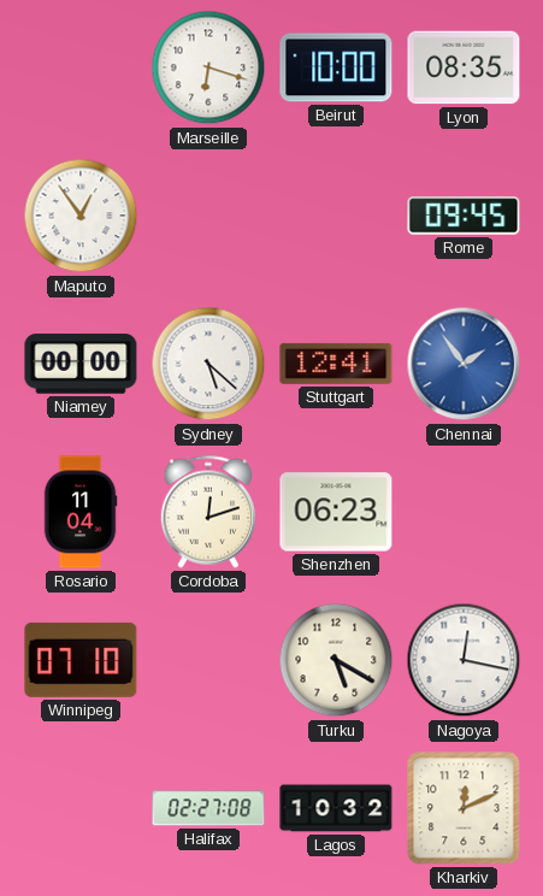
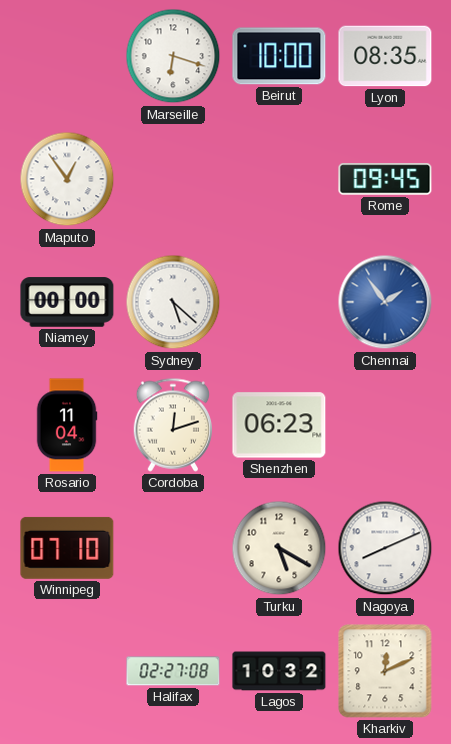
Stuttgart: 12:41 -> none (336, 364)
Nagoya: 12:17 -> 8:11 (385, 548)
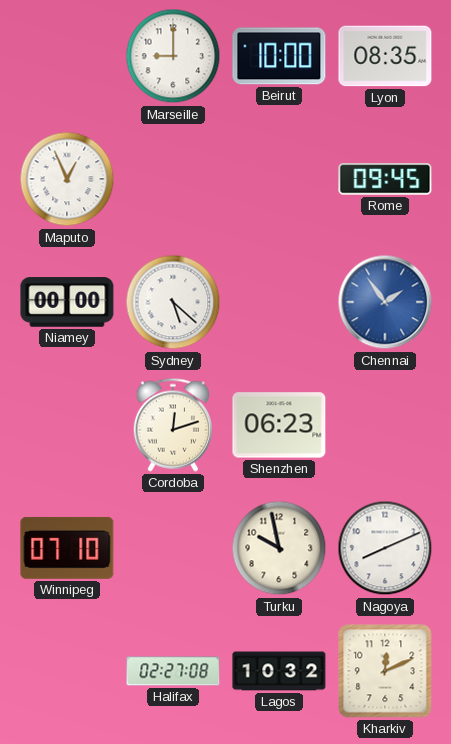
Marseille: 6:18 -> 9:00 (173, 56)
Maputo: 12:54 -> 12:56 (67, 179)
Rosario: 11:04 -> none (67, 425)
Turku: 5:20 -> 9:58 (279, 548)
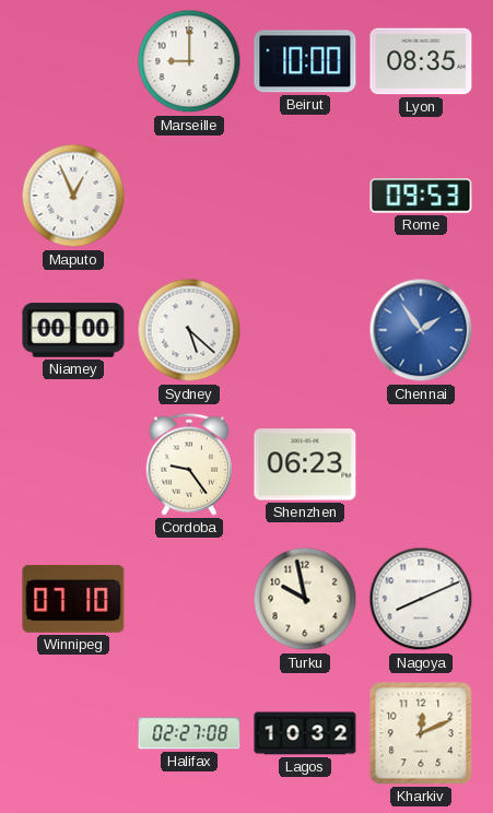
Rome: 09:45 -> 09:53 (421, 196)
Cordoba: 12:12 -> 9:24 (188, 464)
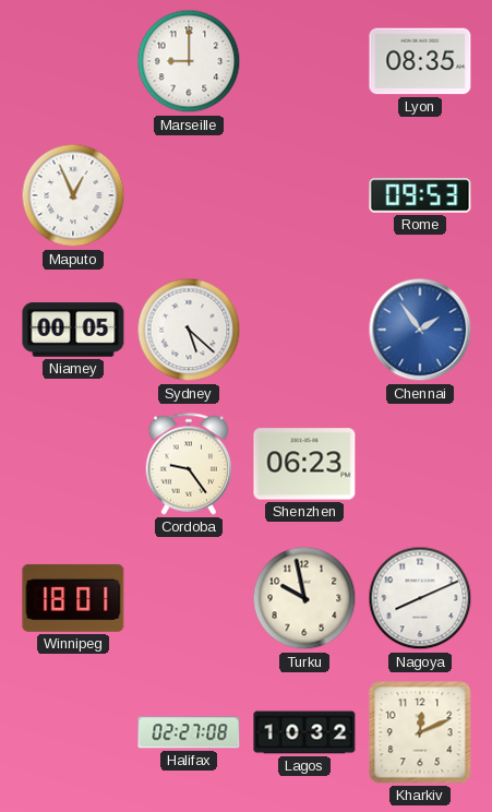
Beirut: 10:00 -> none (305, 61)
Niamey: 00:00 -> 00:05 (73, 330)
Winnipeg: 07:10 -> 18:01 (73, 598)
